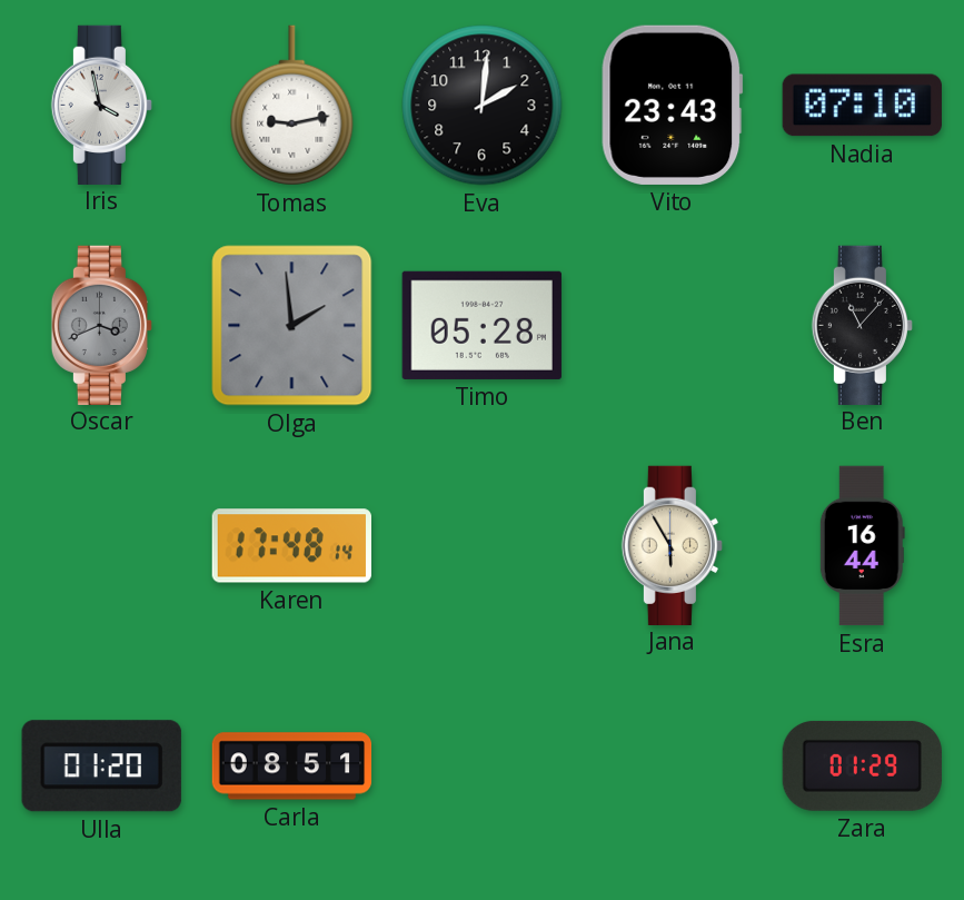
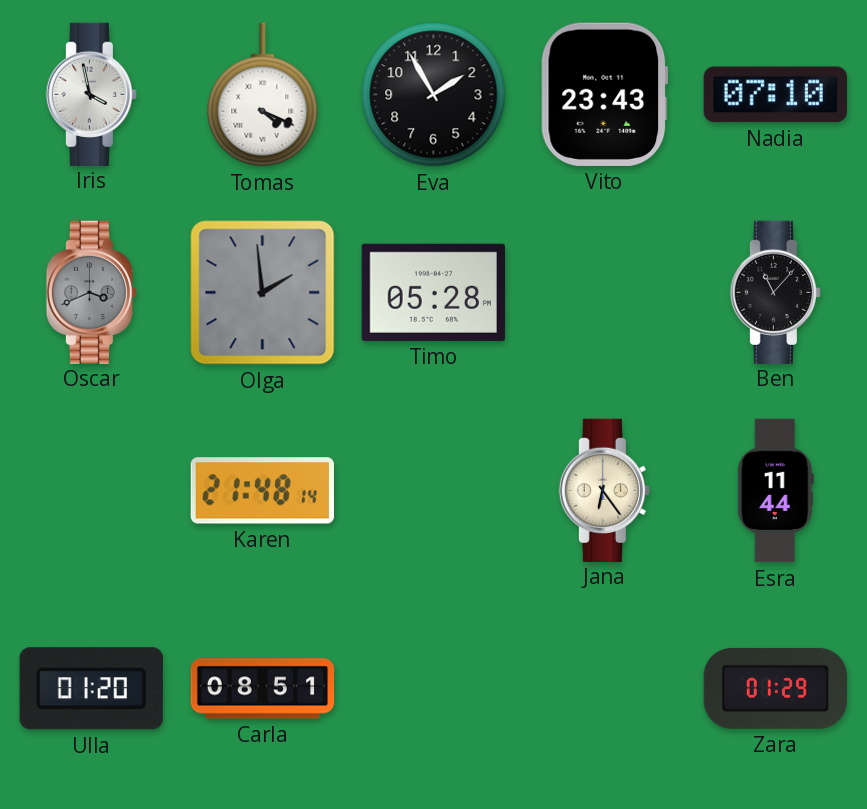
Tomas: 9:13 -> 4:19 (263, 95)
Eva: 2:01 -> 1:55 (434, 95)
Karen: 17:48 -> 21:48 (262, 491)
Jana: 5:55 -> 6:24 (604, 490)
Esra: 16:44 -> 11:44 (775, 491)
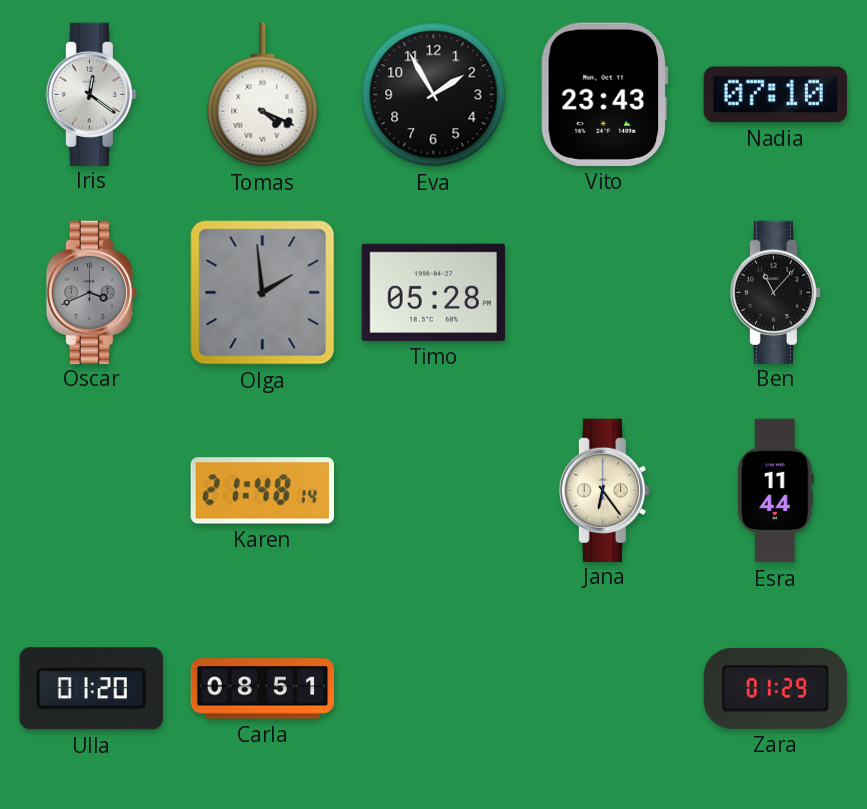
Iris: 3:58 -> 12:21 (91, 94)
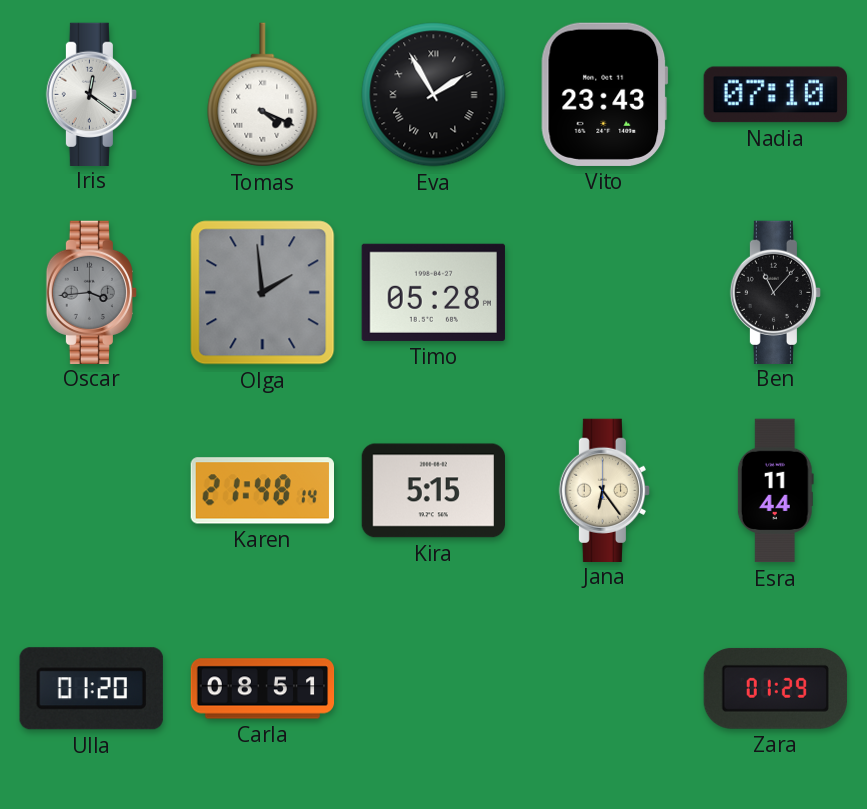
Eva numerals: Arabic -> Roman (434, 95)
Oscar: 3:41 -> 3:44 (91, 292)
Kira: none -> 5:15 (433, 491)
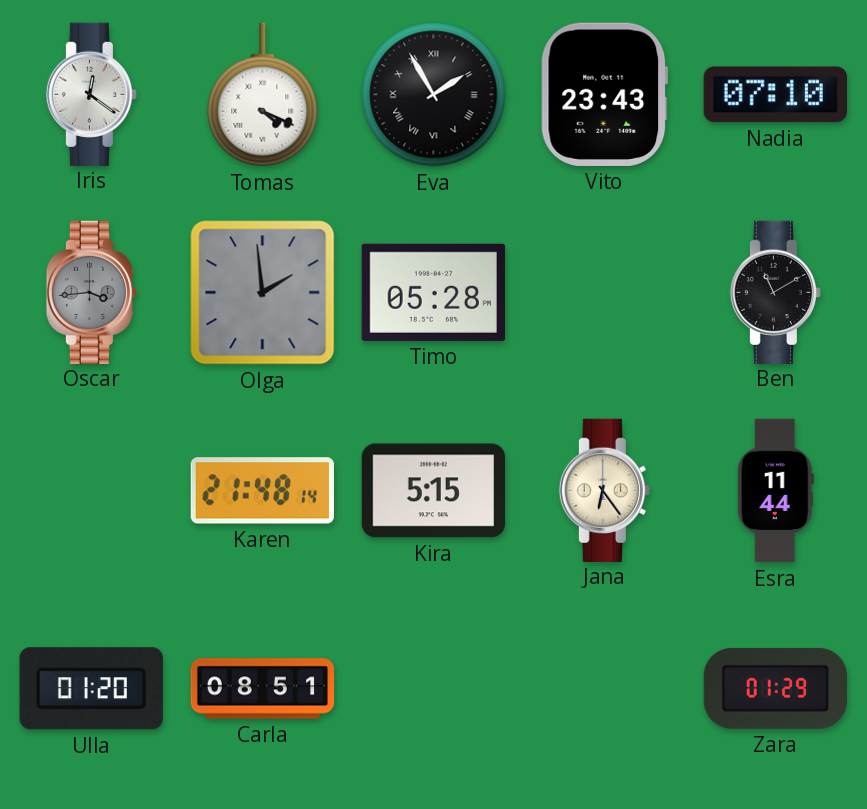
Ben: 11:07 -> 11:10 (775, 292)
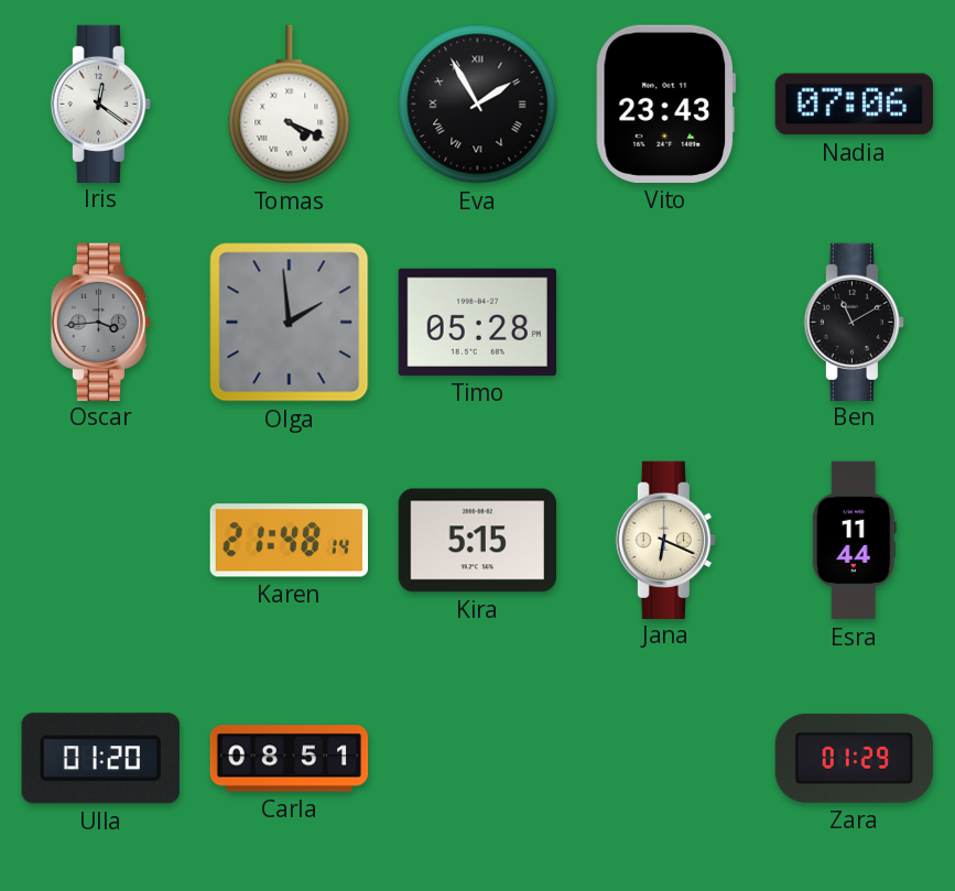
Nadia: 07:10 -> 07:06 (854, 105)
Jana: 6:24 -> 6:19 (665, 540)
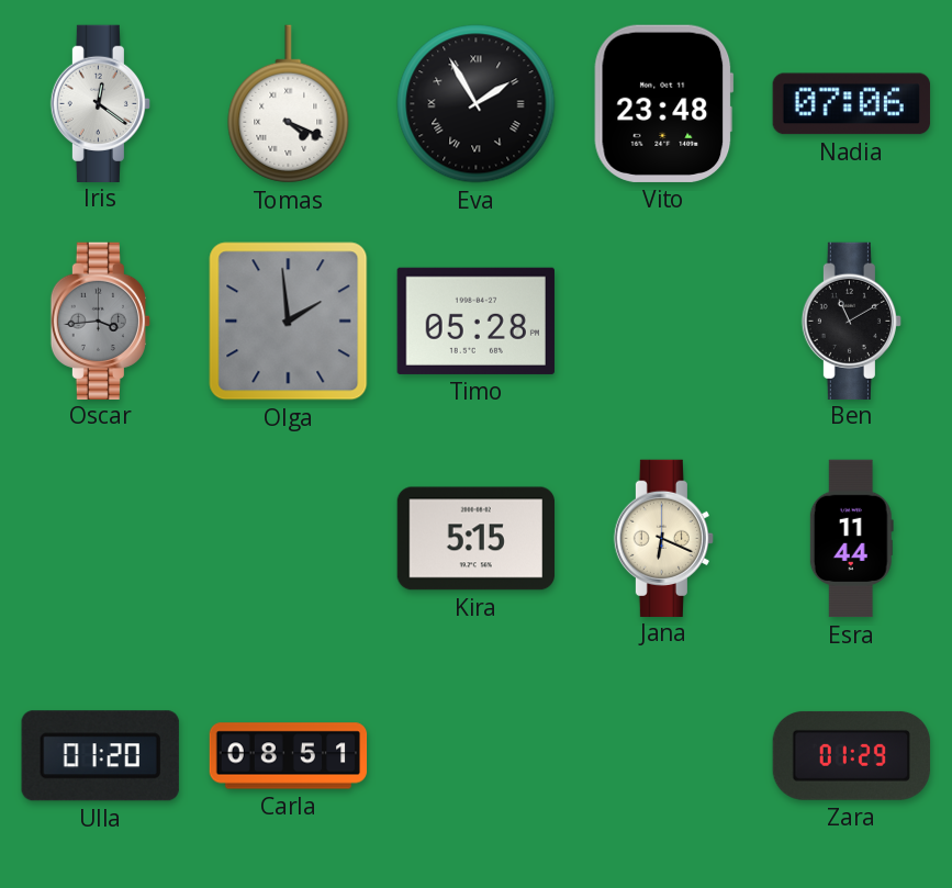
Vito: 23:43 -> 23:48 (664, 103)
Karen: 21:48 -> none (289, 541)
